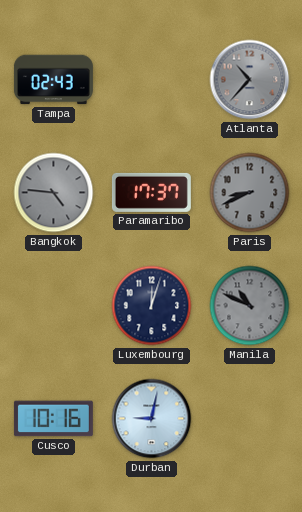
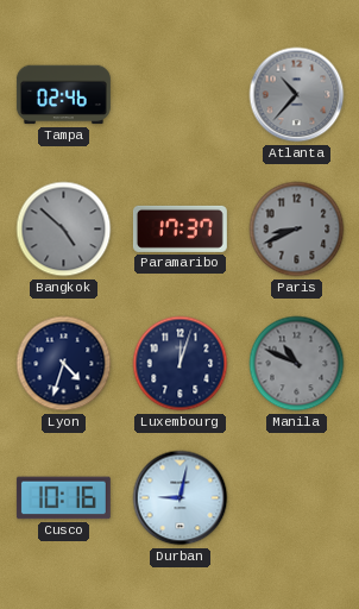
Tampa: 02:43 -> 02:46 (63, 95)
Bangkok: 4:46 -> 4:52 (64, 230)
Lyon: none -> 4:33 (64, 364)
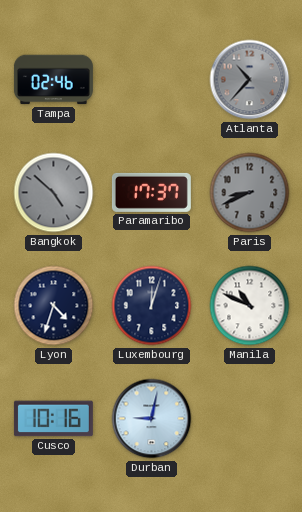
Manila dial: grey -> white (250, 306)
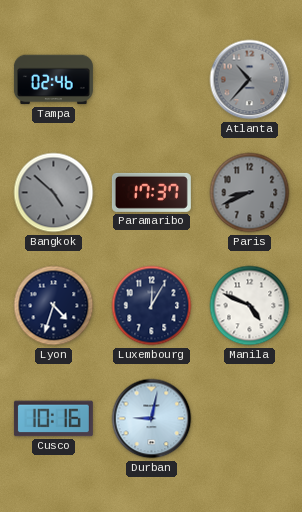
Luxembourg: 12:03 -> 12:05 (152, 306)
Manila: 10:49 -> 4:49 (250, 306)
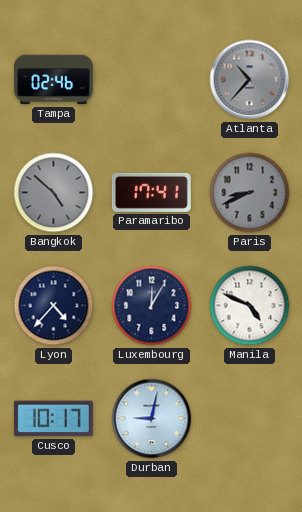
Paramaribo: 17:37 -> 17:41 (151, 192)
Lyon: 4:33 -> 4:37 (54, 306)
Cusco: 10:16 -> 10:17 (53, 419)
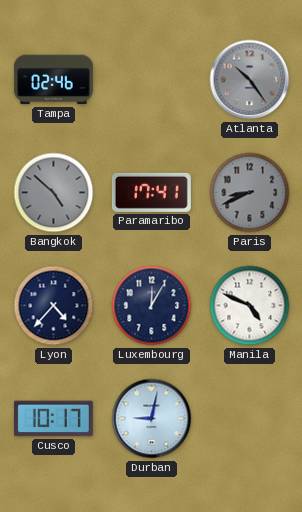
Atlanta: 10:37 -> 10:24 (250, 80)
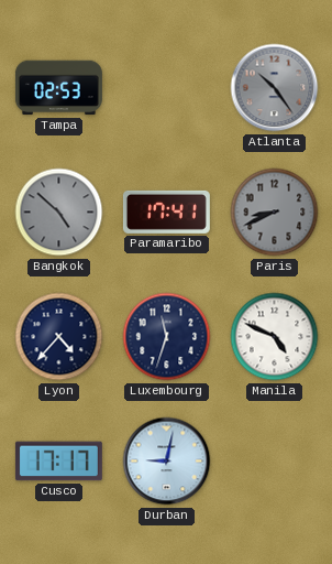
Tampa: 02:46 -> 02:53 (58, 88)
Luxembourg: 12:05 -> 11:33 (167, 337)
Cusco: 10:17 -> 17:17 (58, 462)
